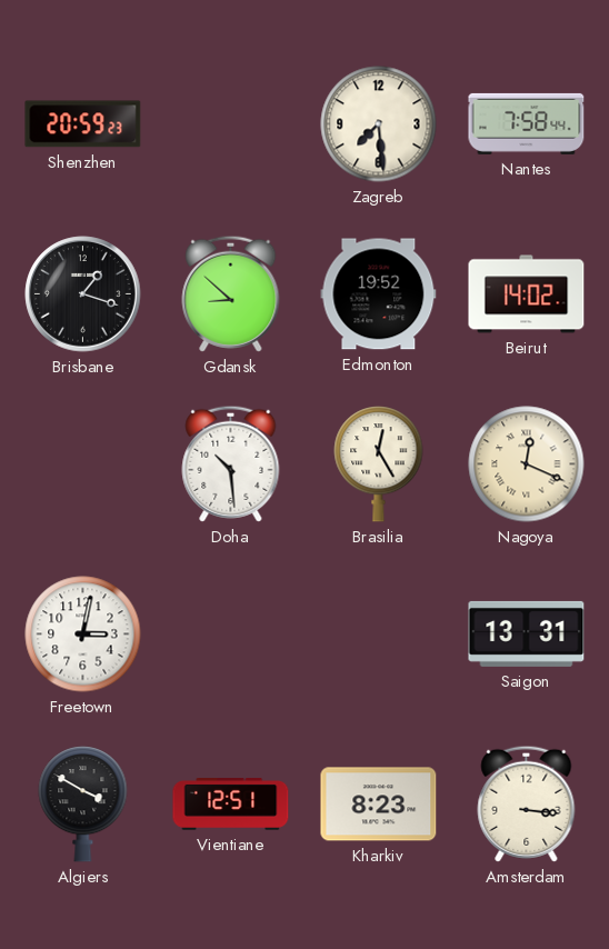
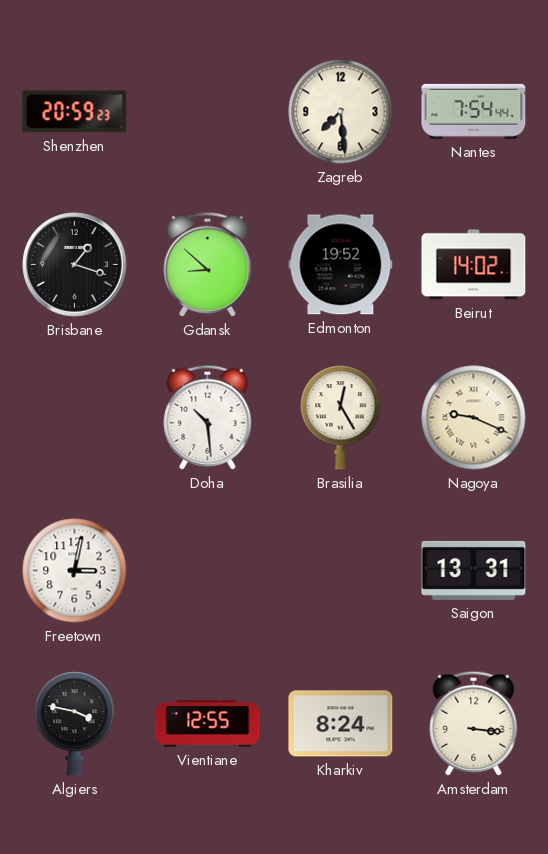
Nantes: 7:58 -> 7:54 (474, 111)
Nagoya: 12:19 -> 9:19 (474, 418)
Algiers: 3:50 -> 3:47 (75, 724)
Vientiane: 12:51 -> 12:55 (208, 724)
Kharkiv: 8:23 -> 8:24 (341, 724)
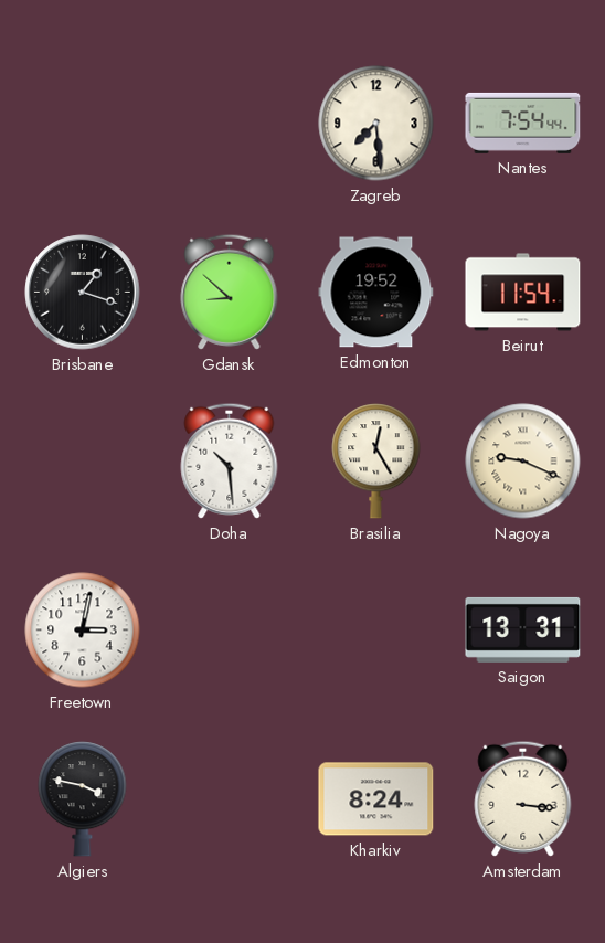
Shenzhen: 20:59 -> none (75, 112)
Beirut: 14:02 -> 11:54 (523, 293)
Vientiane: 12:55 -> none (208, 724)
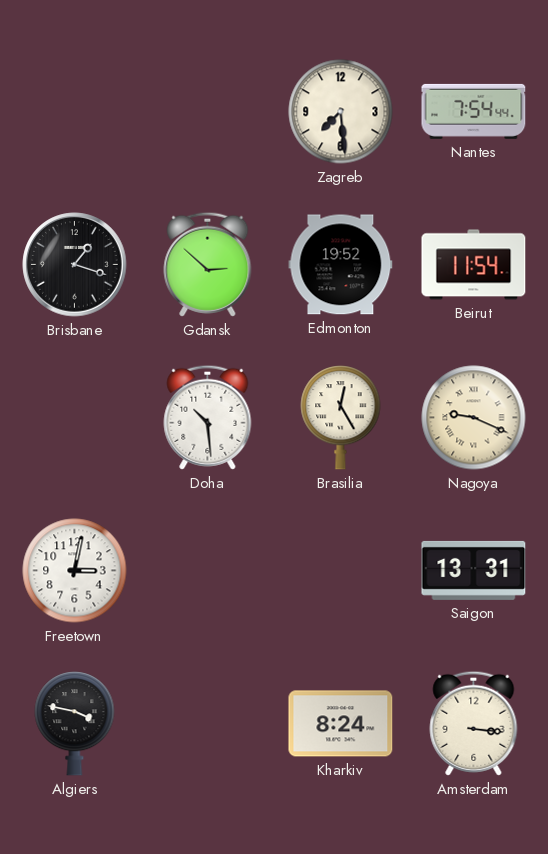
Gdansk: 8:52 -> 2:52 (208, 264)
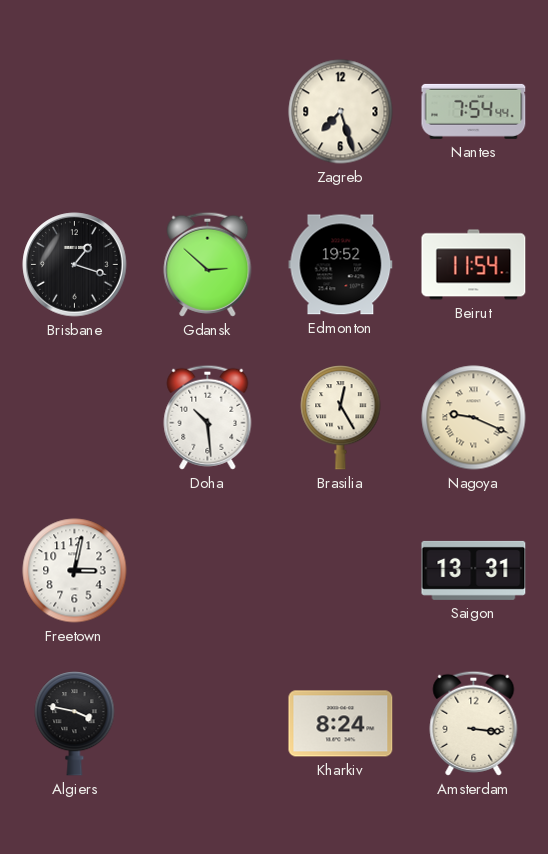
Zagreb: 7:29 -> 7:27 (341, 112)
